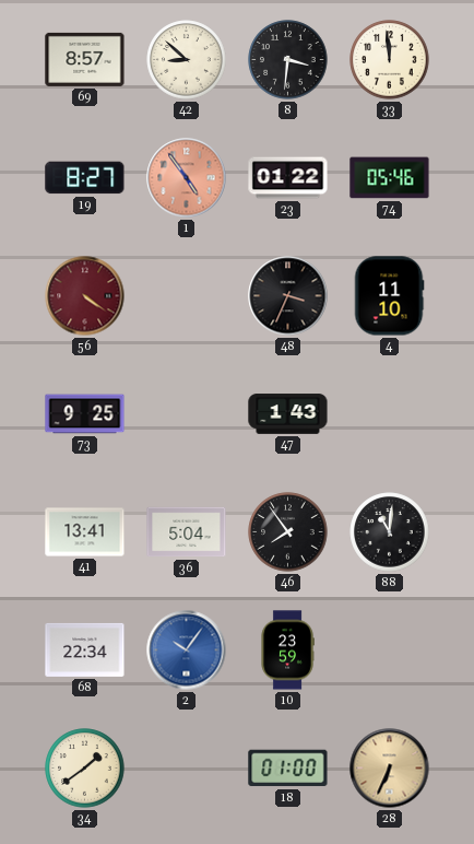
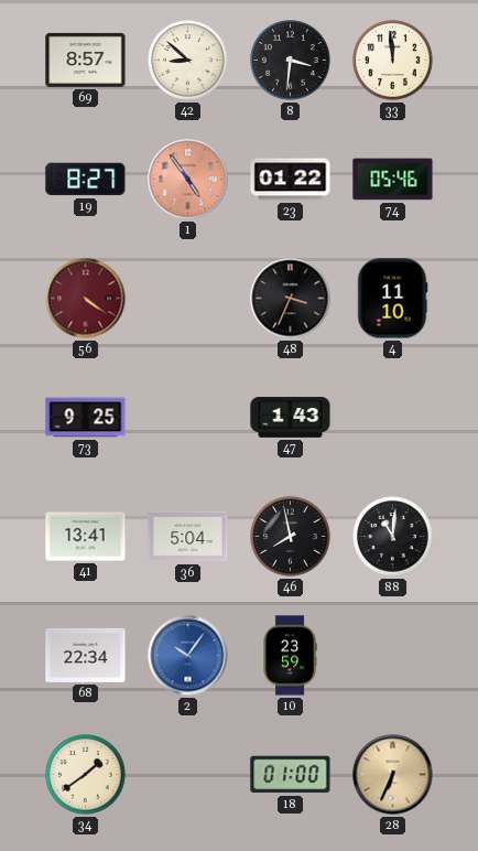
46: 7:54 -> 7:58 (291, 537)
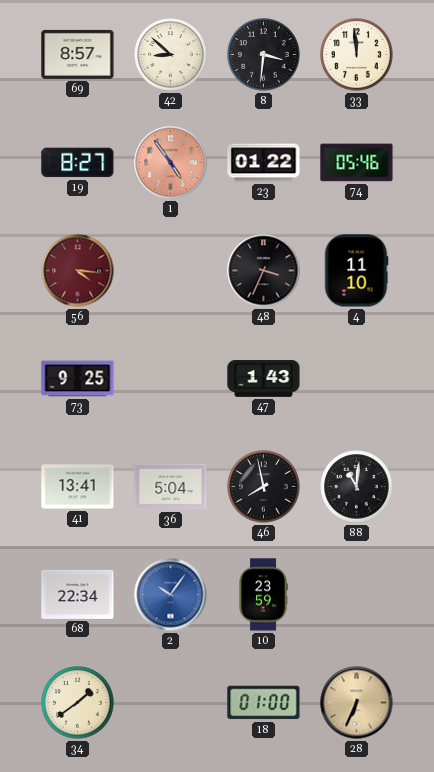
56: 4:21 -> 4:16 (78, 271)
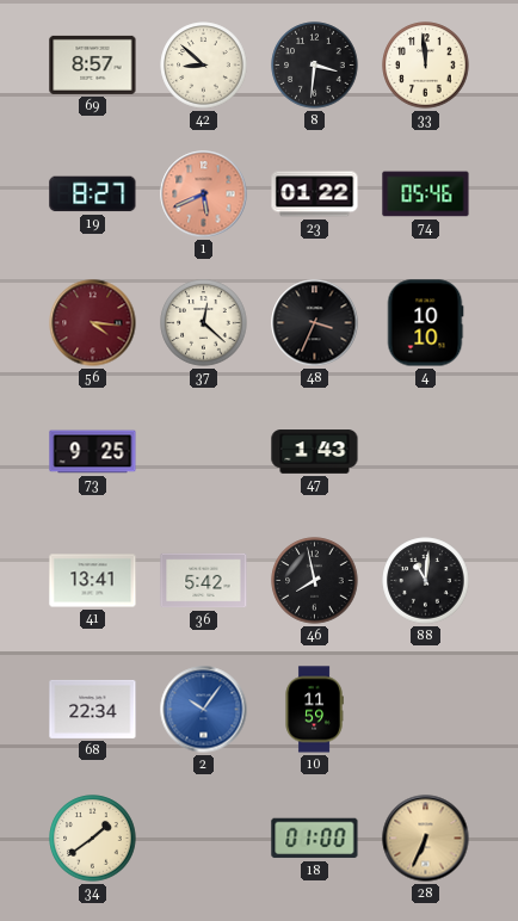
1: 4:54 -> 5:41 (204, 194)
37: none -> 12:22 (204, 323)
4: 11:10 -> 10:10 (425, 323)
36: 5:04 -> 5:42 (204, 581)
10: 23:59 -> 11:59 (314, 710)
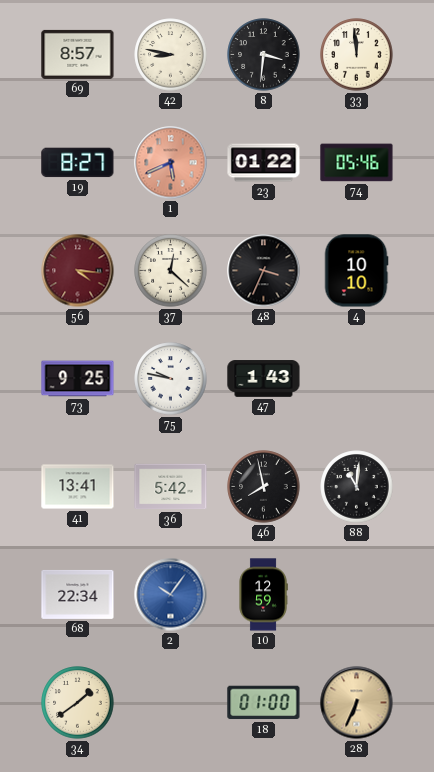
42: 8:52 -> 8:47 (171, 55)
75: none -> 9:47 (171, 379)
10: 11:59 -> 12:59 (263, 595)
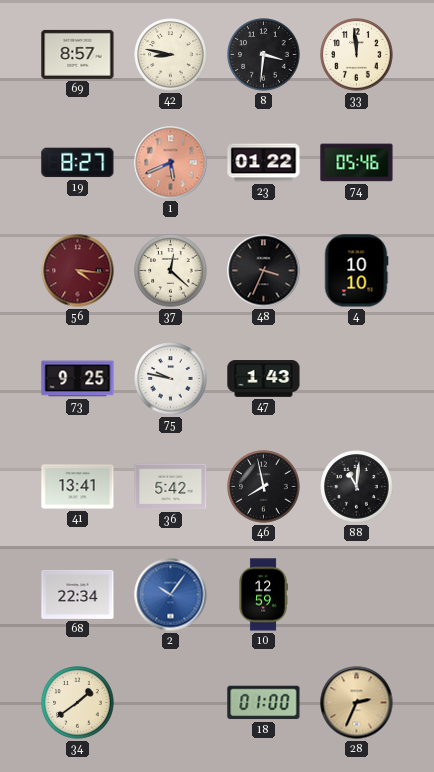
28: 6:34 -> 2:34 (357, 703)
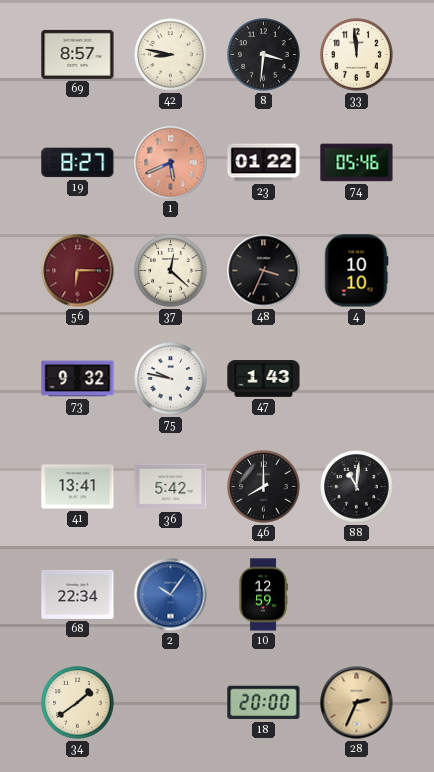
56: 4:16 -> 6:15 (78, 271)
73: 9:25 -> 9:32 (78, 379)
46: 7:58 -> 8:00 (264, 487)
18: 01:00 -> 20:00 (264, 703)
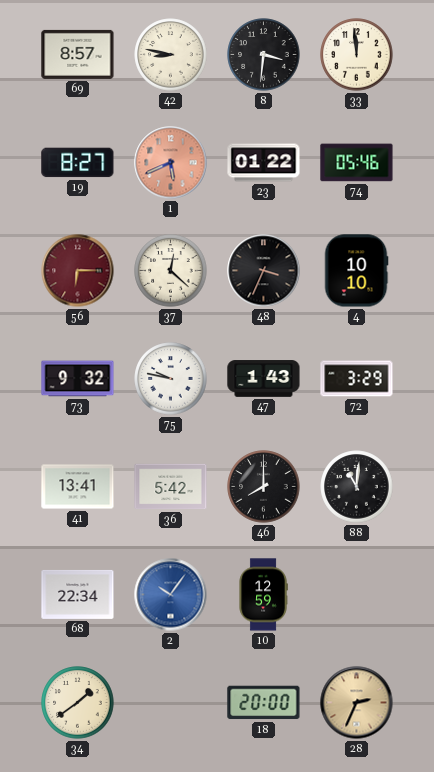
72: none -> 3:29 (357, 379)
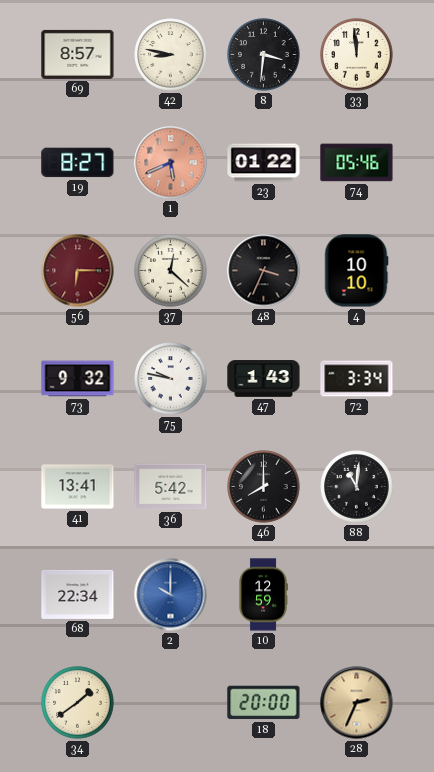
72: 3:29 -> 3:34 (357, 379)
2: 10:06 -> 10:00 (171, 595)
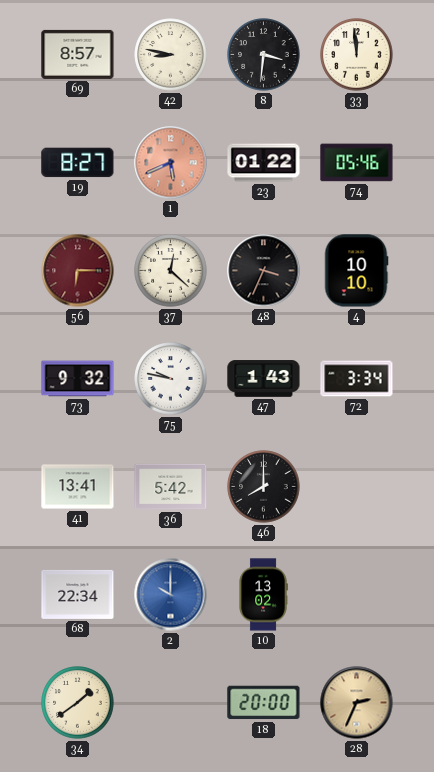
88: 11:01 -> none (357, 487)
10: 12:59 -> 13:02 (263, 595)
